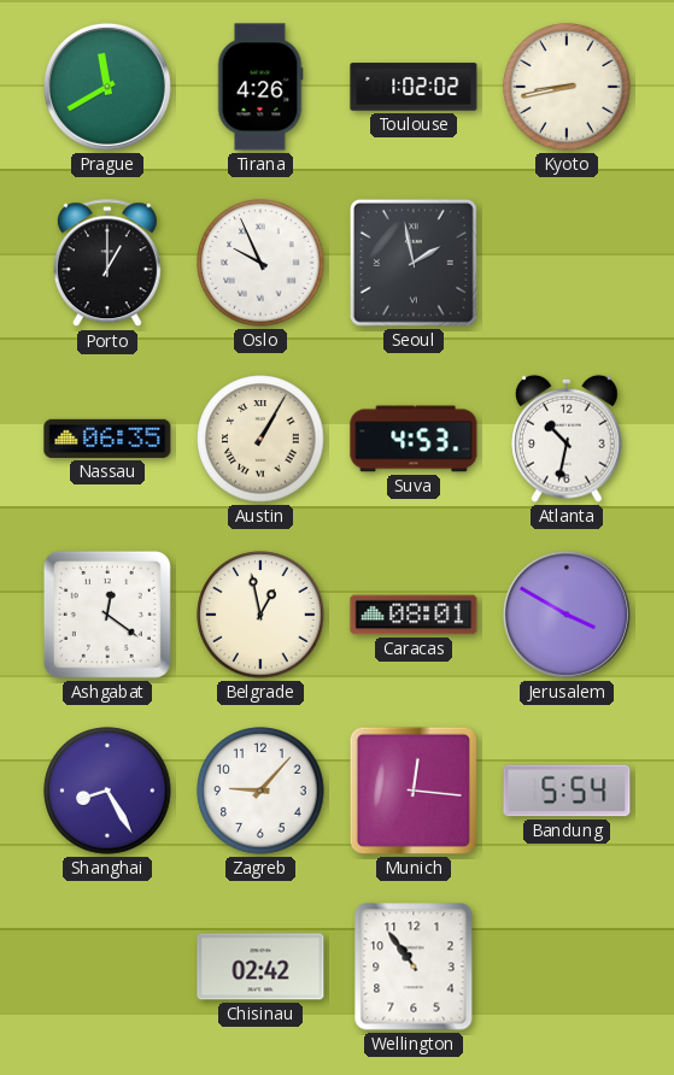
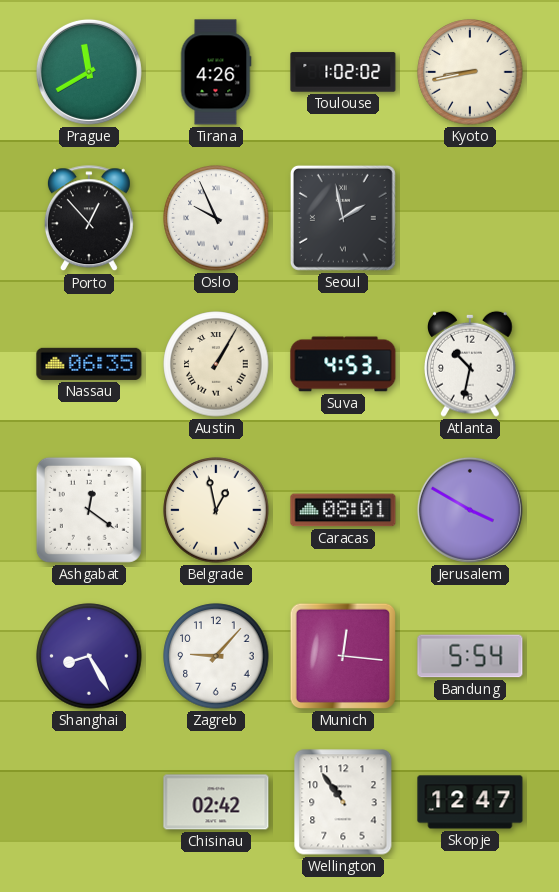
Porto: 1:00 -> 12:53 (89, 219)
Skopje: none -> 12:47 (470, 802)
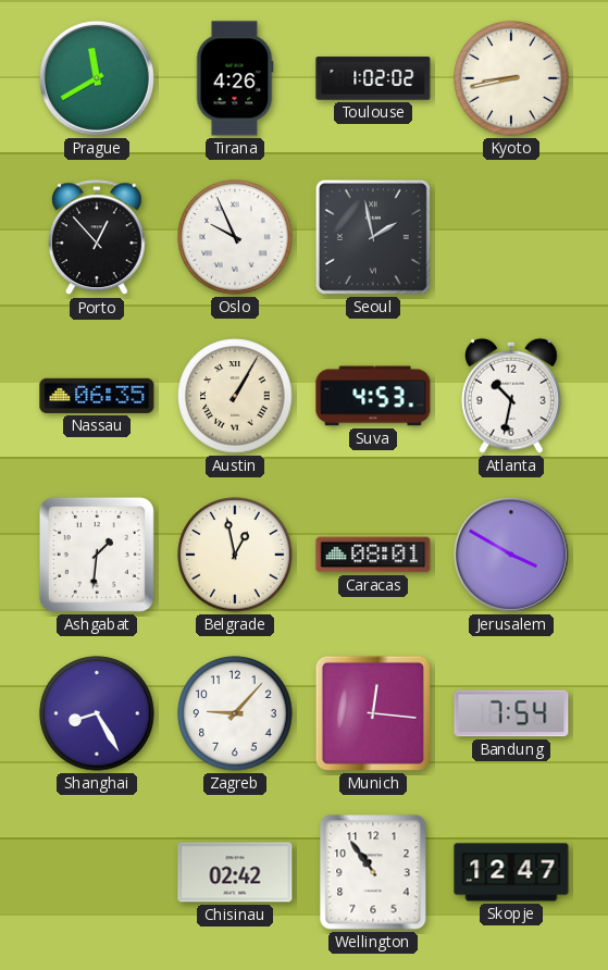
Ashgabat: 12:21 -> 1:31 (97, 555)
Bandung: 5:54 -> 7:54 (511, 713)
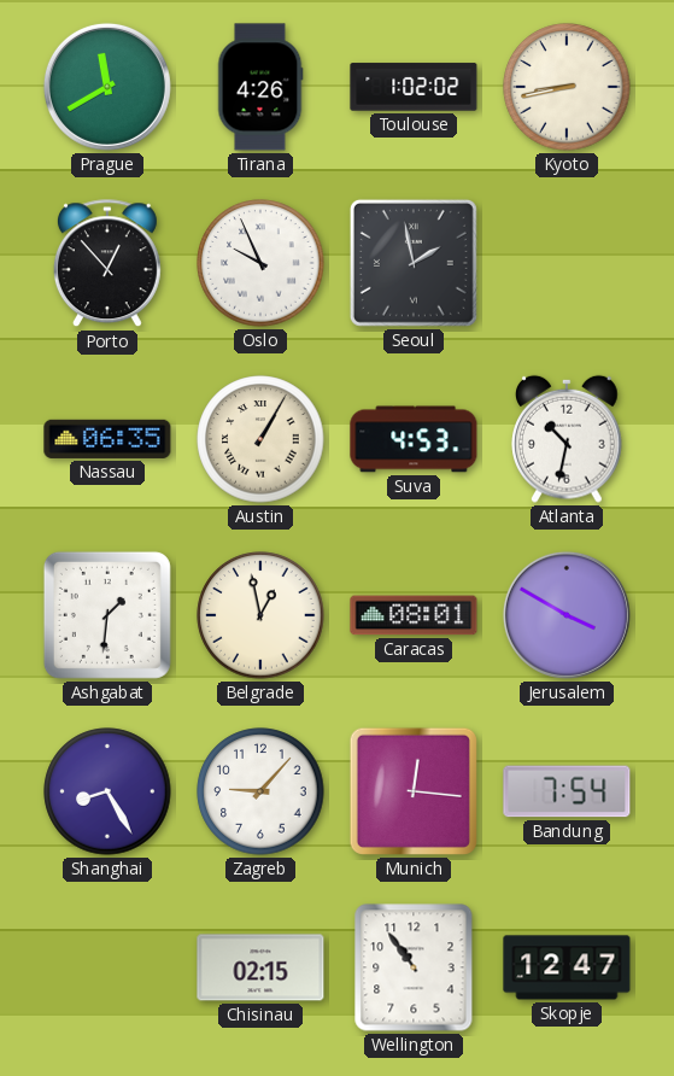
Chisinau: 02:42 -> 02:15 (260, 967)
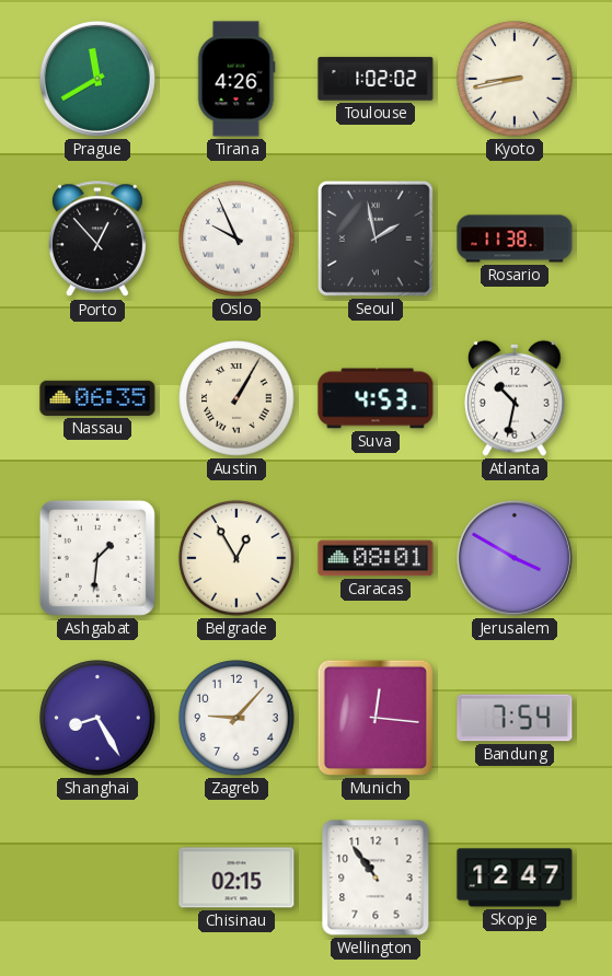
Rosario: none -> 11:38 (515, 239)
Belgrade: 12:58 -> 12:55 (236, 558)
